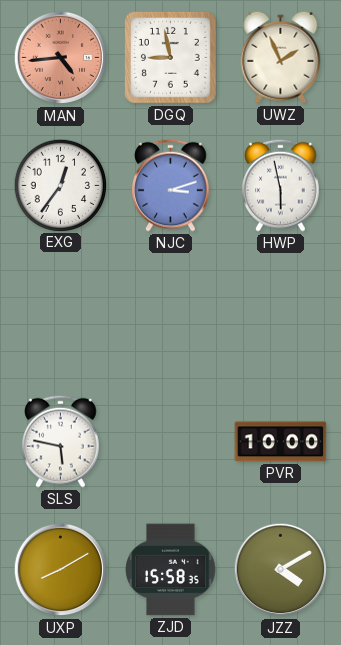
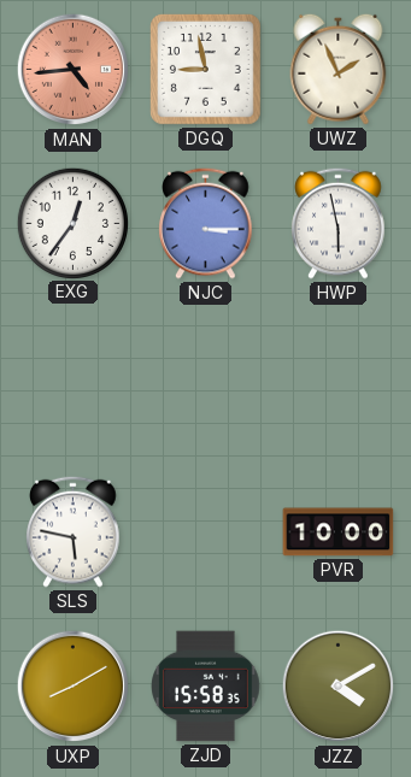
NJC: 3:12 -> 3:15 (206, 223)
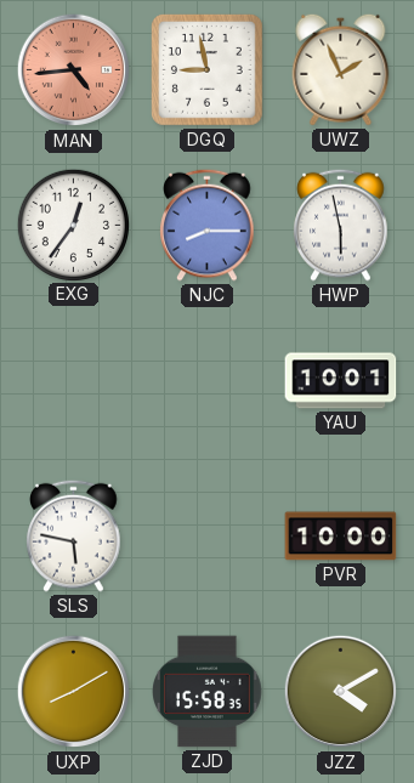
NJC: 3:15 -> 8:15 (208, 225)
YAU: none -> 10:01 (341, 381)
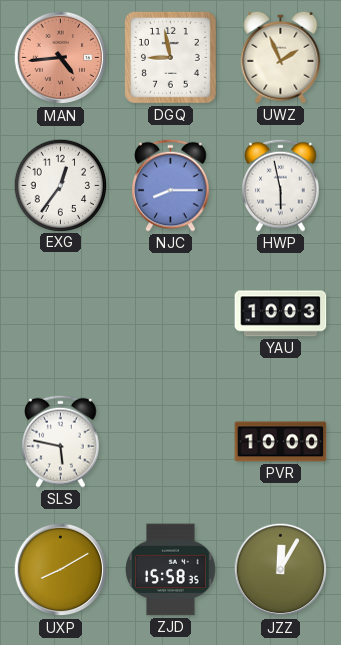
YAU: 10:01 -> 10:03 (281, 314)
JZZ: 4:10 -> 12:05 (281, 570)
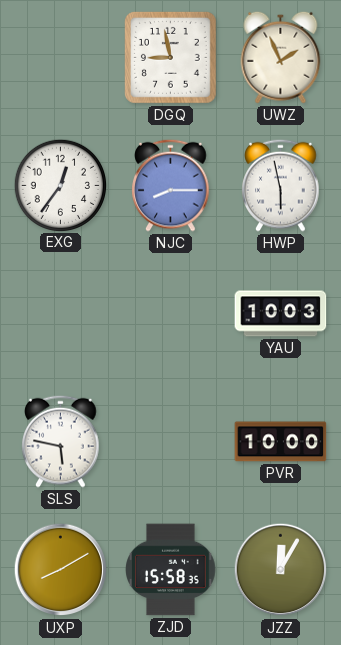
MAN: 4:44 -> none (61, 58)
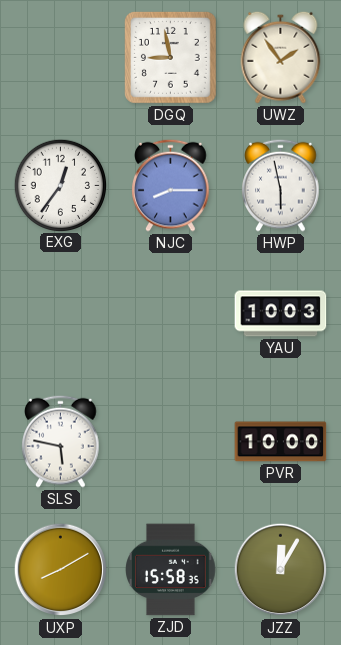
UWZ: 1:56 -> 1:54 (281, 57)
